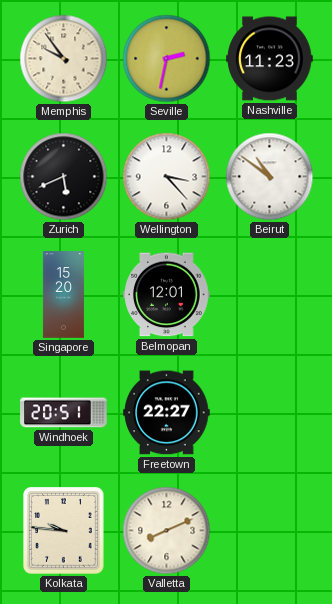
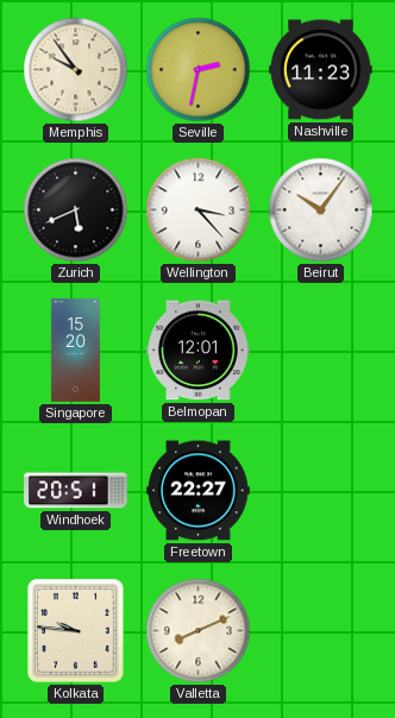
Beirut: 10:51 -> 10:06 (321, 210)
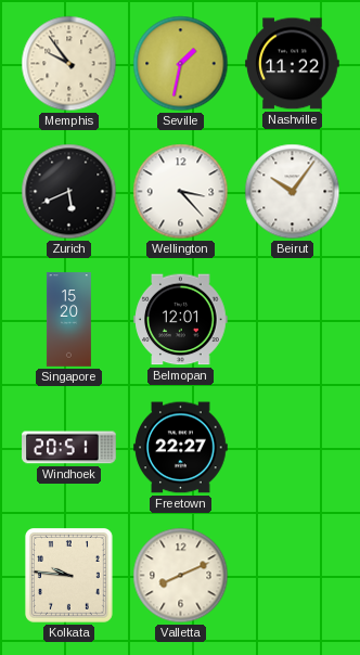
Seville: 2:32 -> 1:32 (181, 64)
Nashville: 11:23 -> 11:22 (293, 64)
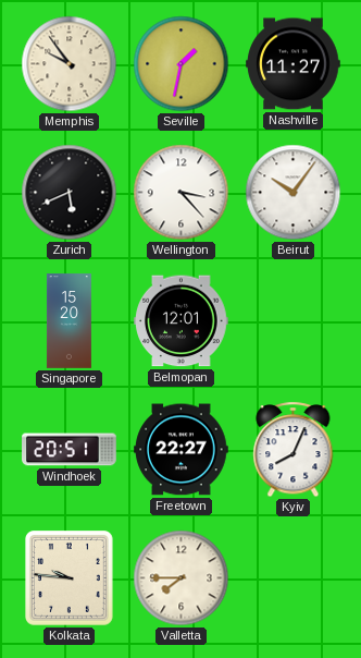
Nashville: 11:22 -> 11:27 (294, 64)
Kyiv: none -> 8:04 (294, 450)
Valletta: 8:11 -> 7:45 (182, 578)
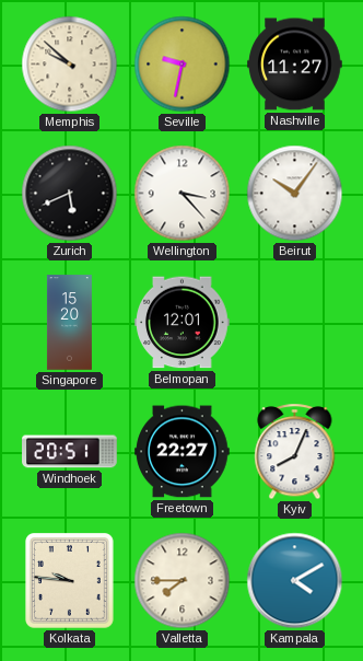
Memphis: 9:54 -> 9:52 (70, 65)
Seville: 1:32 -> 9:32 (183, 65)
Kampala: none -> 4:10 (295, 581)
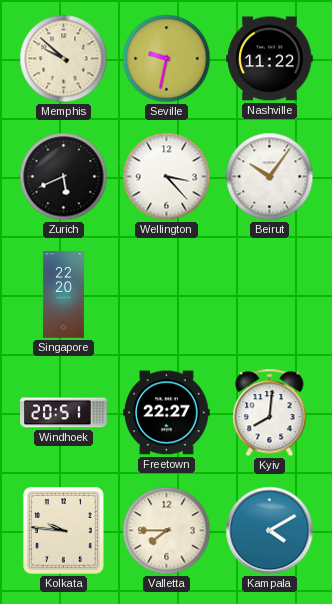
Nashville: 11:27 -> 11:22 (270, 59)
Singapore: 15:20 -> 22:20 (63, 295)
Belmopan: 12:01 -> none (183, 323)
Kyiv: 8:04 -> 8:01 (270, 413)
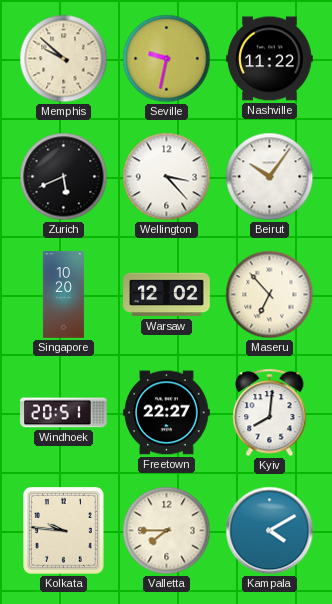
Singapore: 22:20 -> 10:20 (63, 295)
Warsaw: none -> 12:02 (167, 295)
Maseru: none -> 6:53 (270, 295)
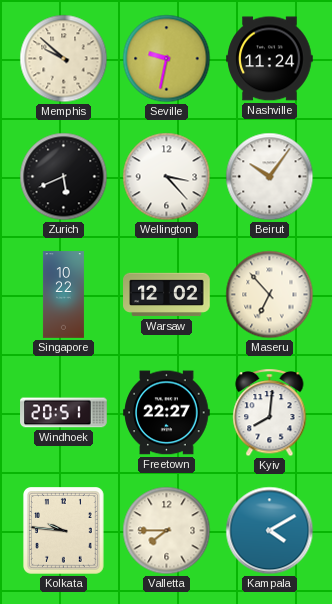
Nashville: 11:22 -> 11:24 (270, 59)
Singapore: 10:20 -> 10:22 (63, 295)
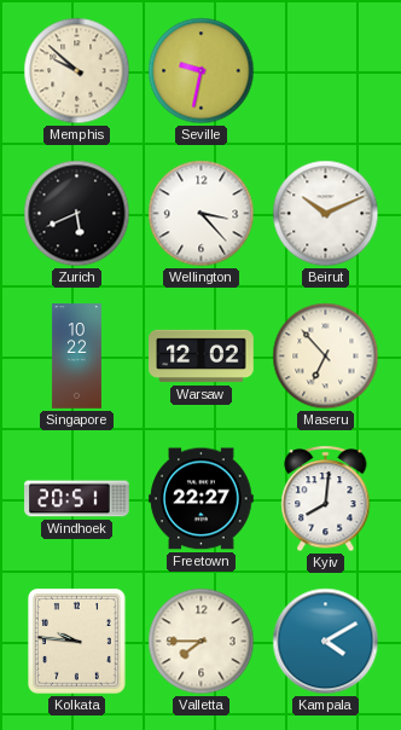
Nashville: 11:24 -> none (270, 59)
Beirut: 10:06 -> 10:11 (326, 214)
